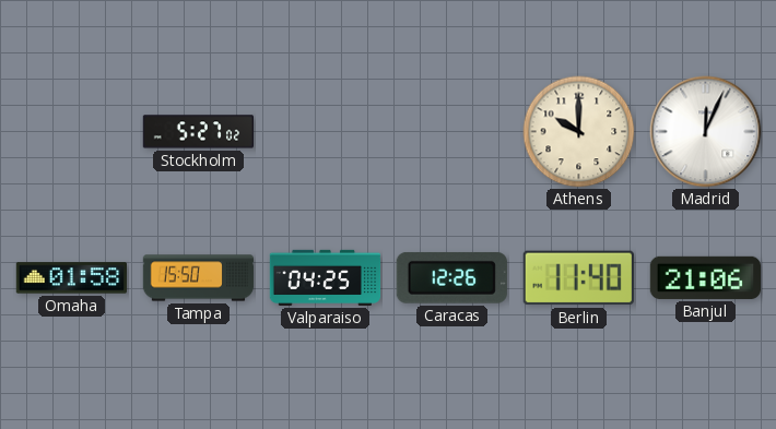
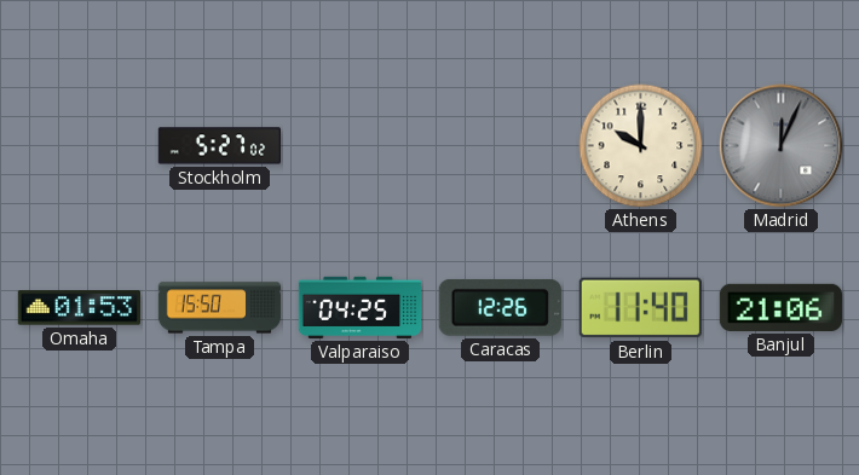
Madrid dial: white -> grey (782, 146)
Omaha: 01:58 -> 01:53 (79, 308)
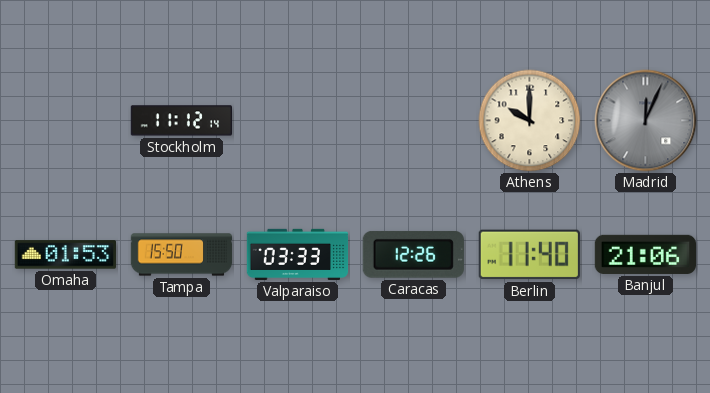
Stockholm: 5:27 -> 11:12 (182, 121)
Valparaiso: 04:25 -> 03:33 (298, 254)
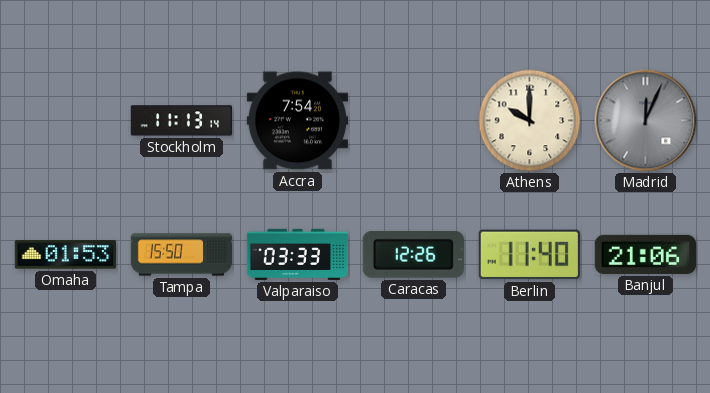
Stockholm: 11:12 -> 11:13 (182, 121)
Accra: none -> 7:54 (297, 121)
